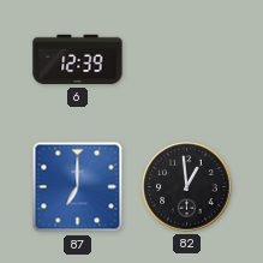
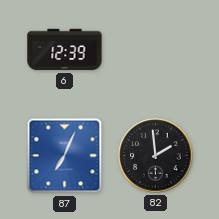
87: 7:00 -> 7:04 (65, 156)
82: 12:59 -> 1:59 (156, 156)
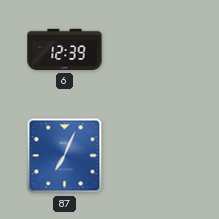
82: 1:59 -> none (156, 156)
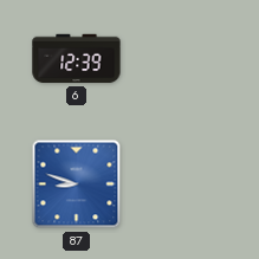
87: 7:04 -> 8:48 (77, 184)
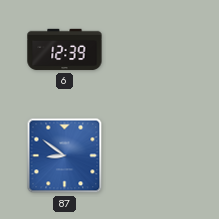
87: 8:48 -> 8:51 (65, 156)
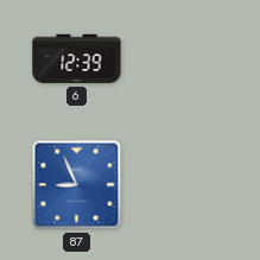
87: 8:51 -> 8:56 (77, 185)
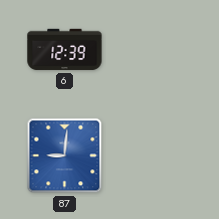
87: 8:56 -> 9:01 (65, 156)
